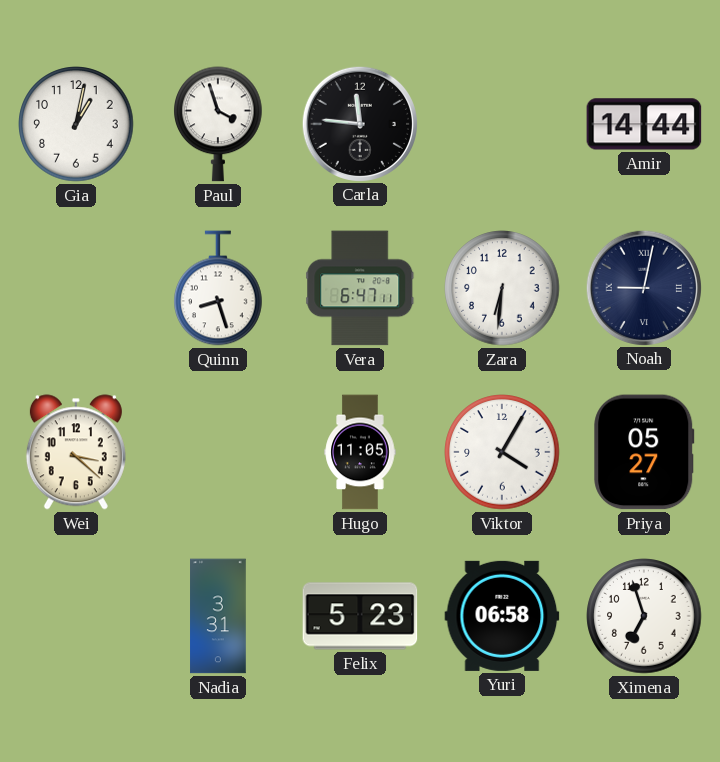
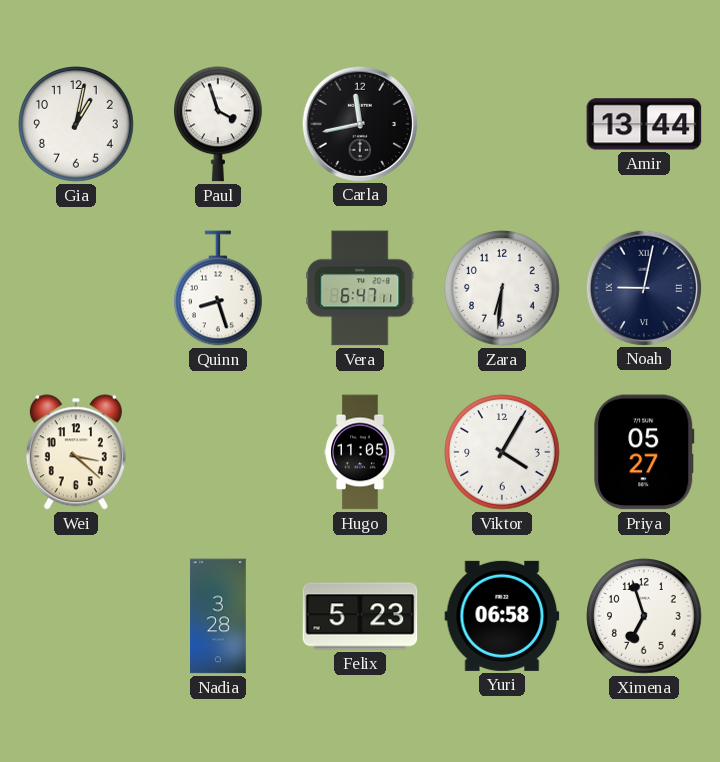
Carla: 11:46 -> 11:43 (359, 123)
Amir: 14:44 -> 13:44 (644, 124)
Nadia: 3:31 -> 3:28 (218, 616)
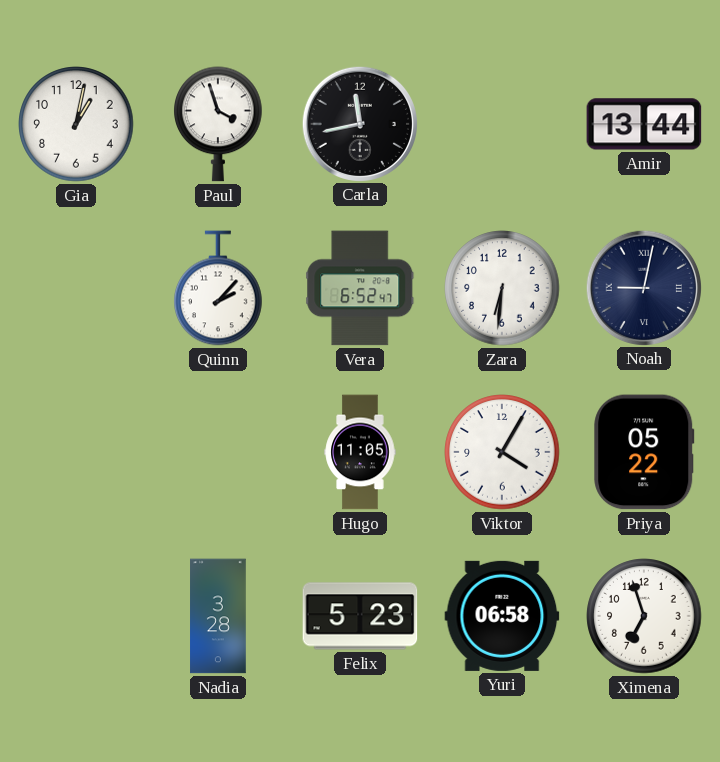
Quinn: 8:27 -> 2:07 (219, 288)
Vera: 6:47 -> 6:52 (360, 288)
Wei: 3:22 -> none (76, 452)
Priya: 05:27 -> 05:22 (644, 452)
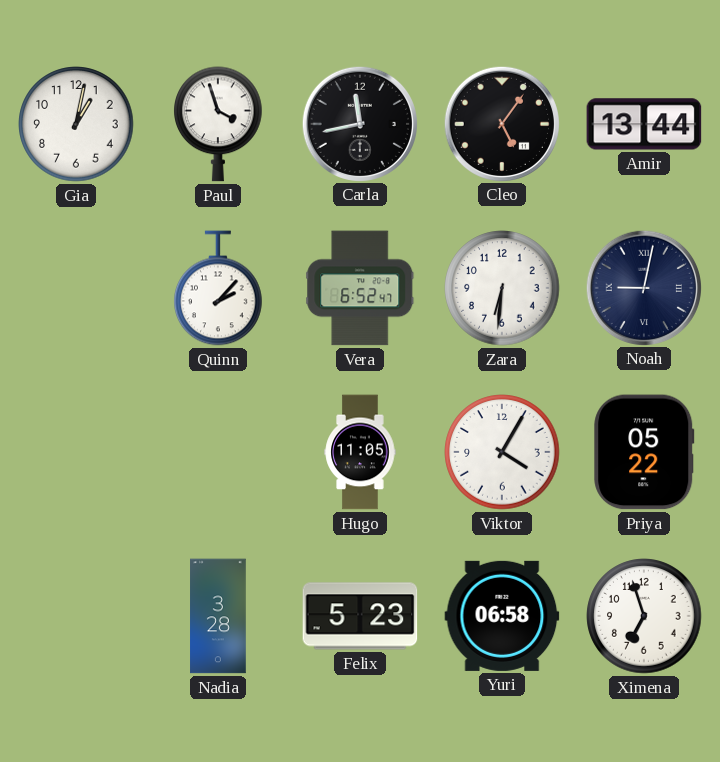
Cleo: none -> 5:06 (501, 123)
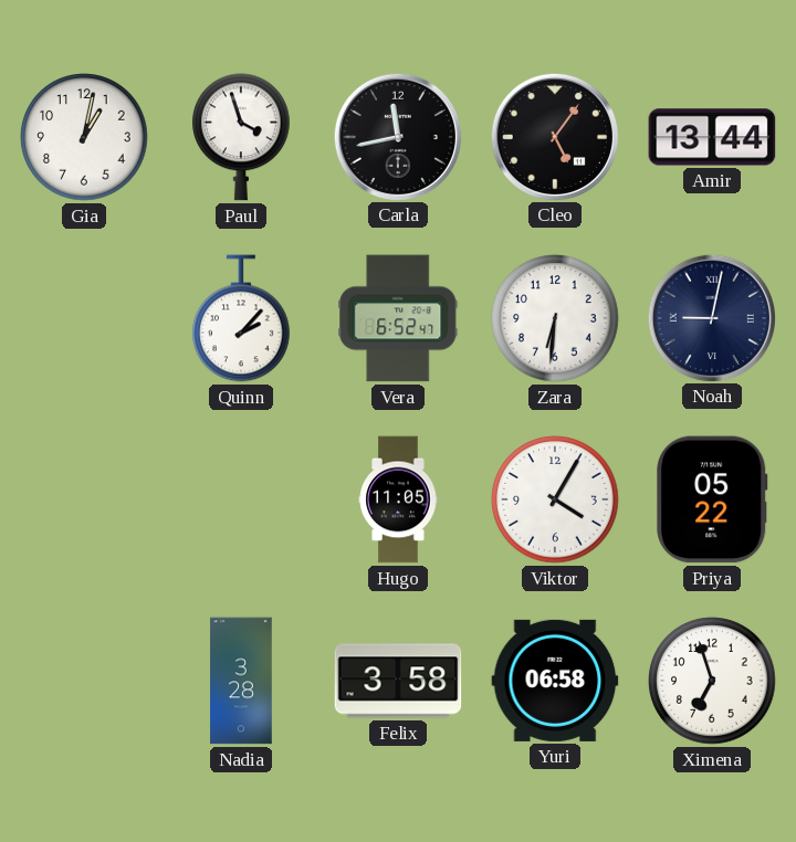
Felix: 5:23 -> 3:58 (398, 681)
